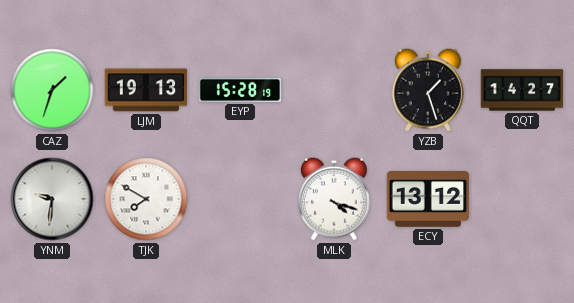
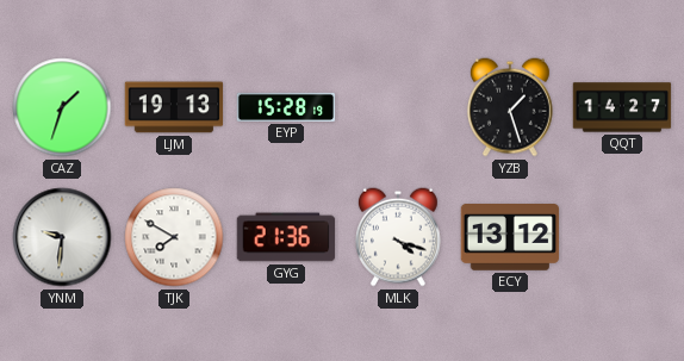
GYG: none -> 21:36 (286, 237)
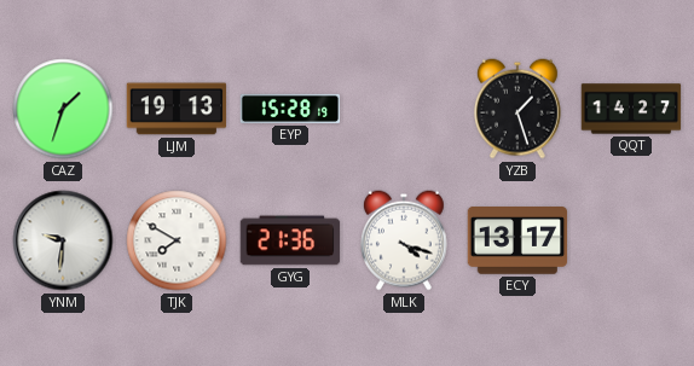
ECY: 13:12 -> 13:17 (517, 242)
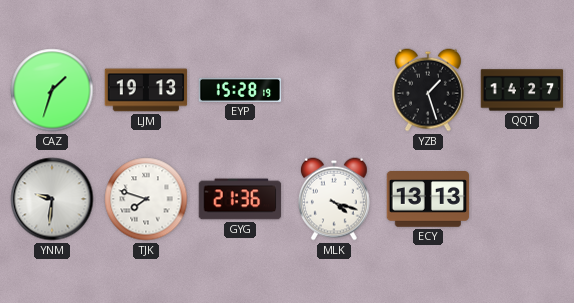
TJK: 7:50 -> 7:48 (146, 199)
ECY: 13:17 -> 13:13 (428, 200)
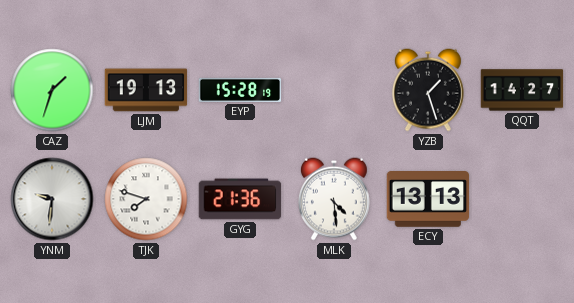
MLK: 4:18 -> 4:29 (334, 199)
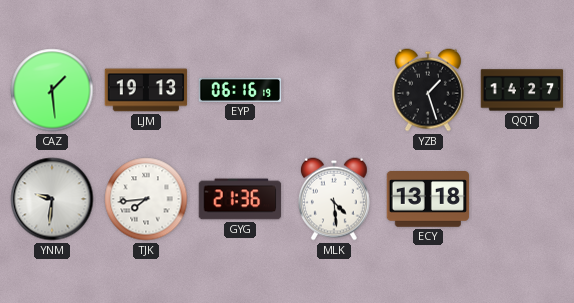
CAZ: 1:33 -> 1:29 (52, 90)
EYP: 15:28 -> 06:16 (240, 90)
TJK: 7:48 -> 7:44 (146, 199)
ECY: 13:13 -> 13:18 (428, 200)
